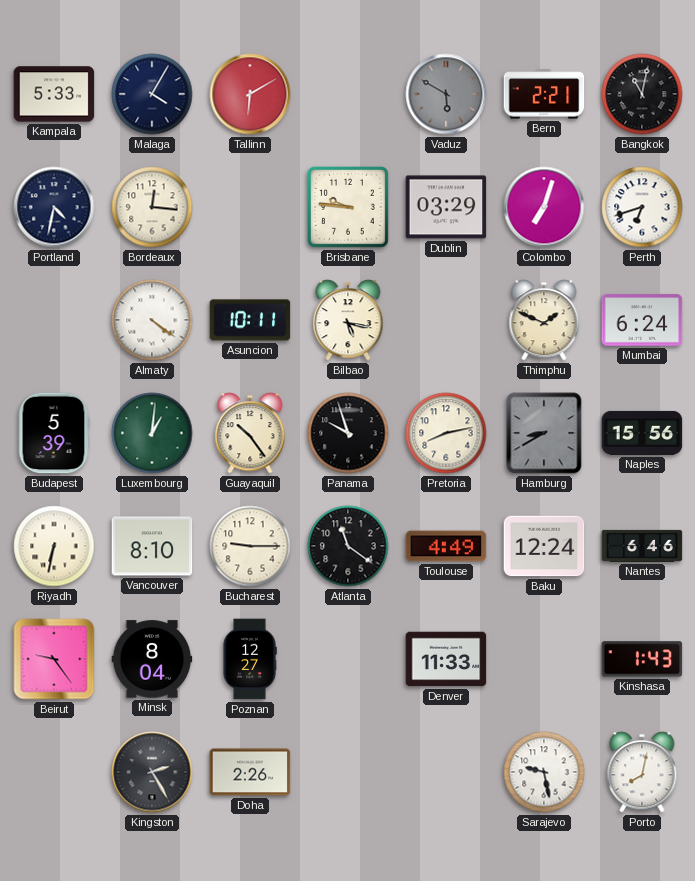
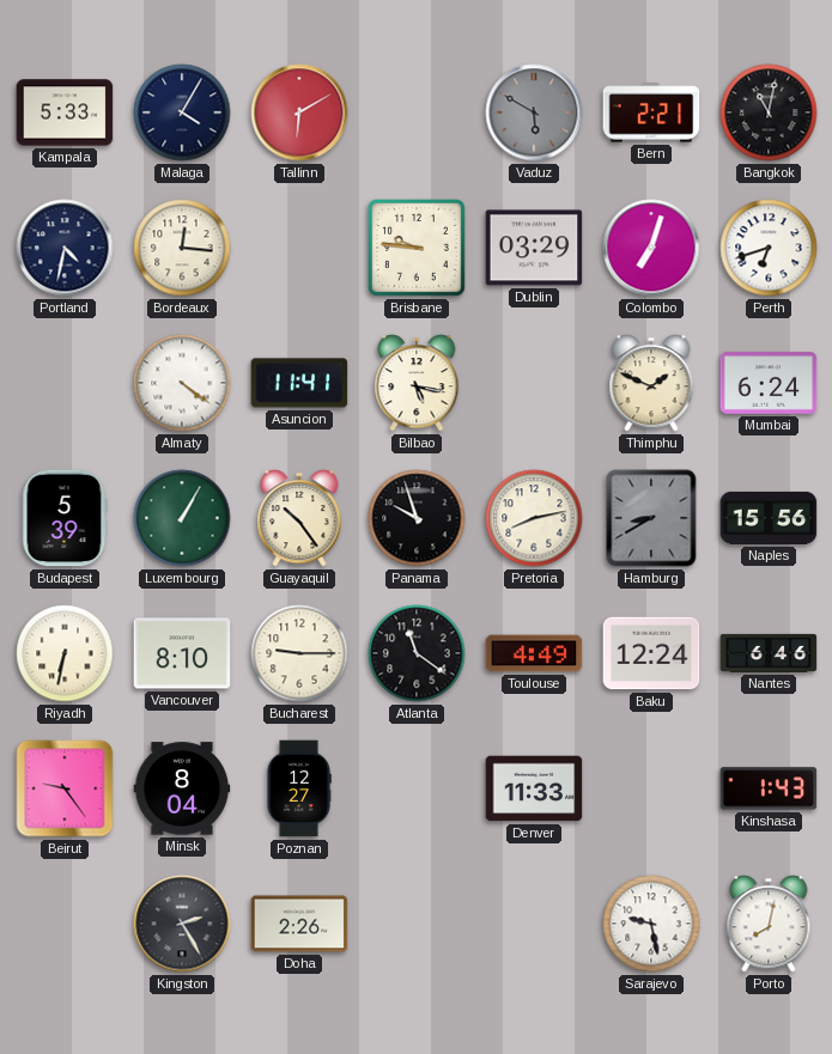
Asuncion: 10:11 -> 11:41 (299, 383)
Luxembourg: 1:01 -> 1:05 (182, 518)
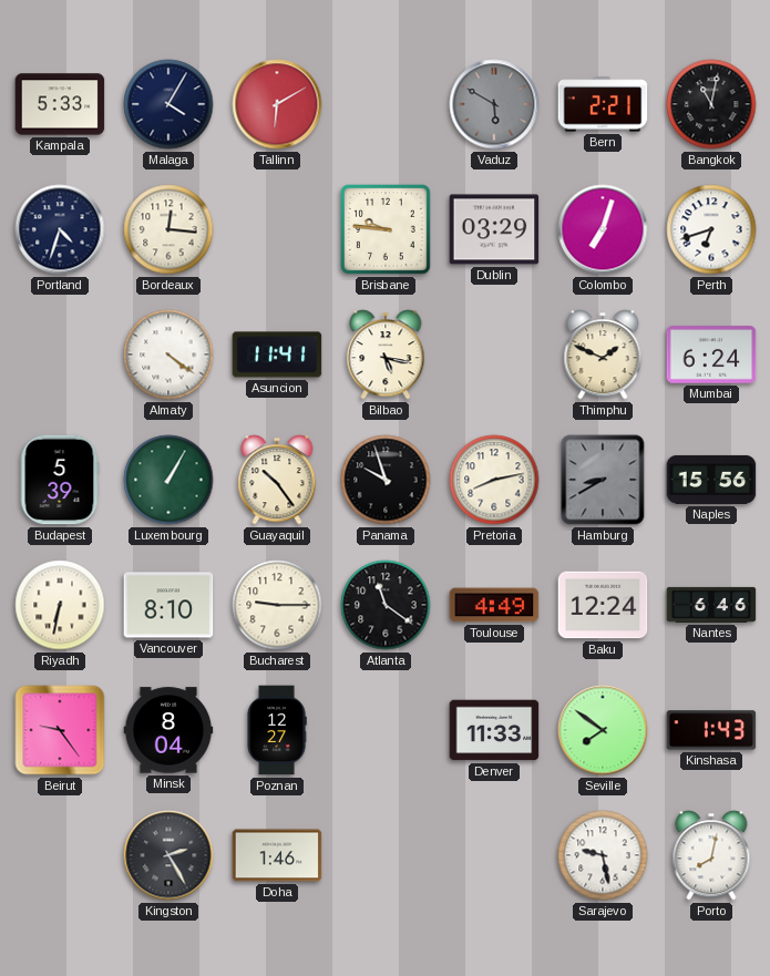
Portland: 4:32 -> 4:33 (60, 229)
Seville: none -> 7:51 (603, 730)
Doha: 2:26 -> 1:46 (277, 855)
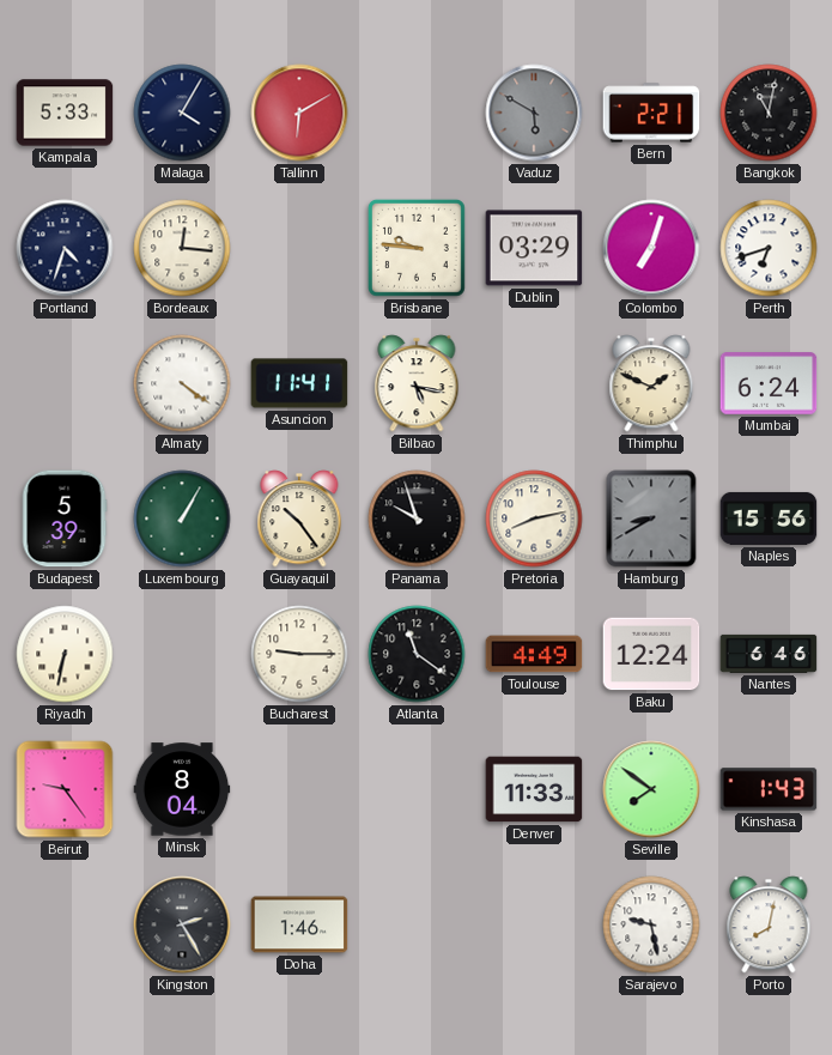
Vancouver: 8:10 -> none (168, 605)
Poznan: 12:27 -> none (277, 730)
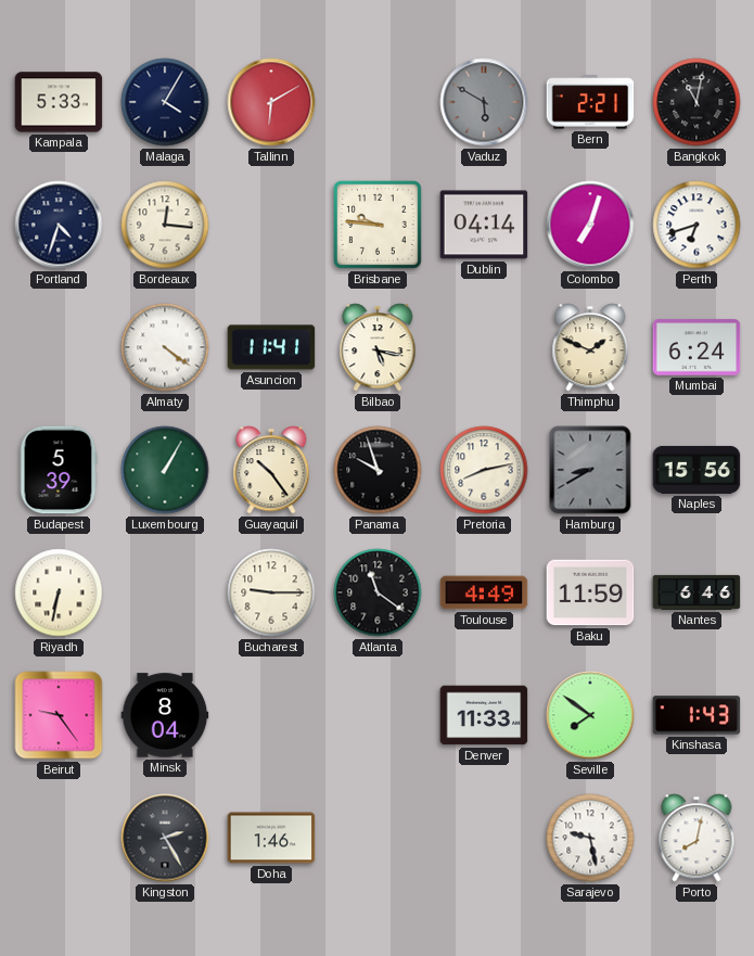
Dublin: 03:29 -> 04:14 (484, 225)
Baku: 12:24 -> 11:59 (590, 592)
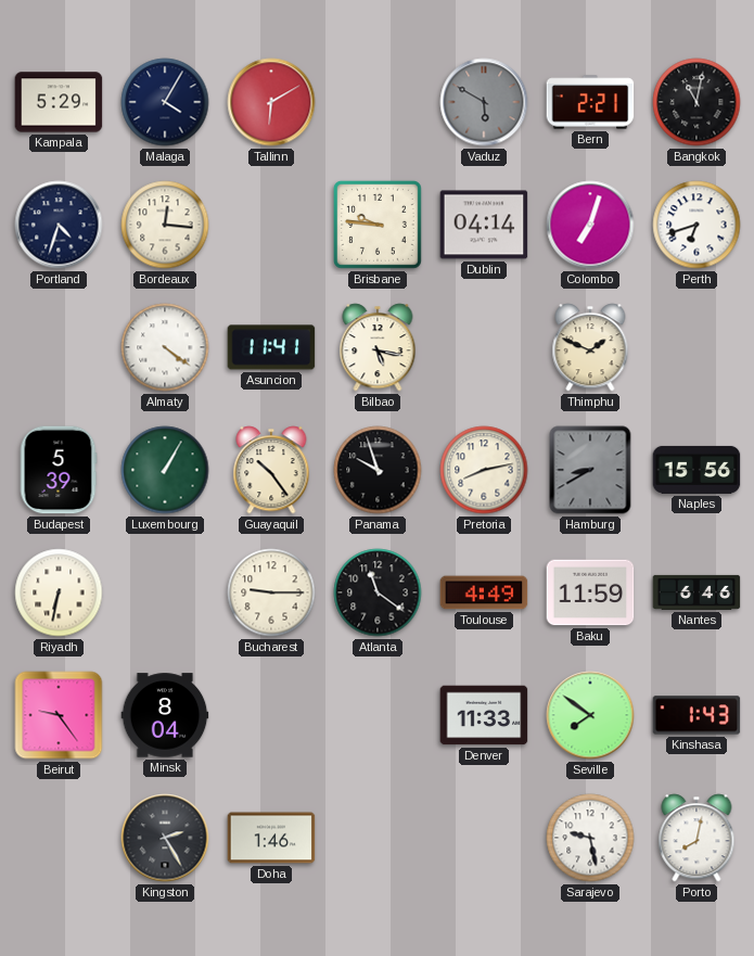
Kampala: 5:33 -> 5:29 (59, 102)
Mumbai: 6:24 -> none (697, 347)
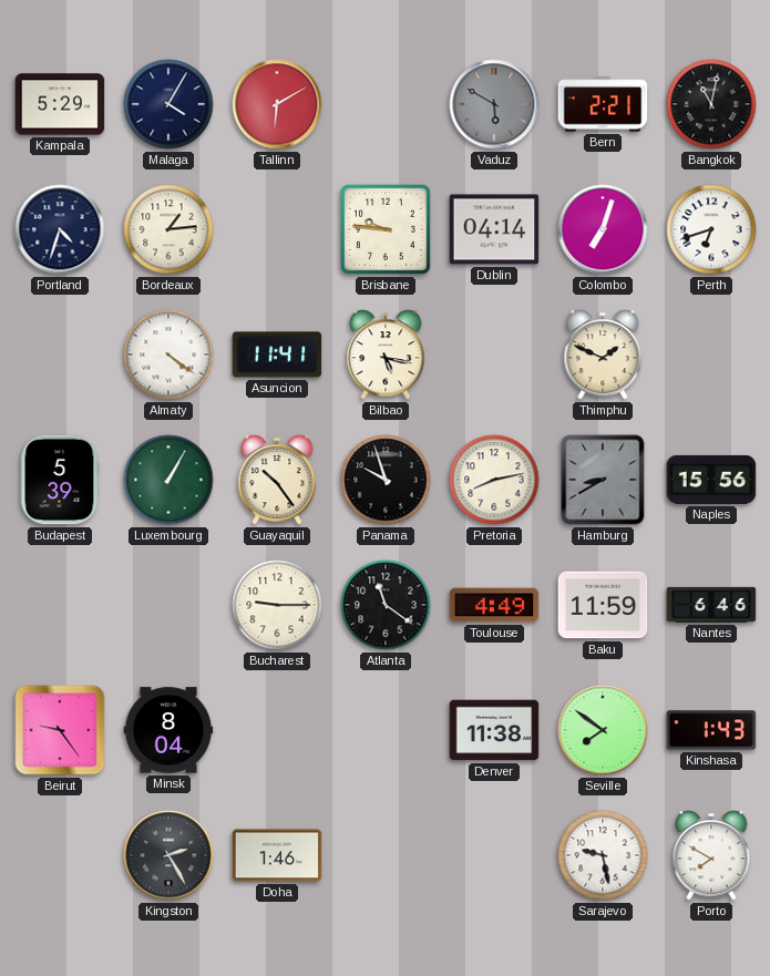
Bordeaux: 12:16 -> 1:14 (168, 229)
Riyadh: 6:32 -> none (59, 592)
Denver: 11:33 -> 11:38 (494, 730)
Porto: 8:02 -> 7:50 (711, 855)
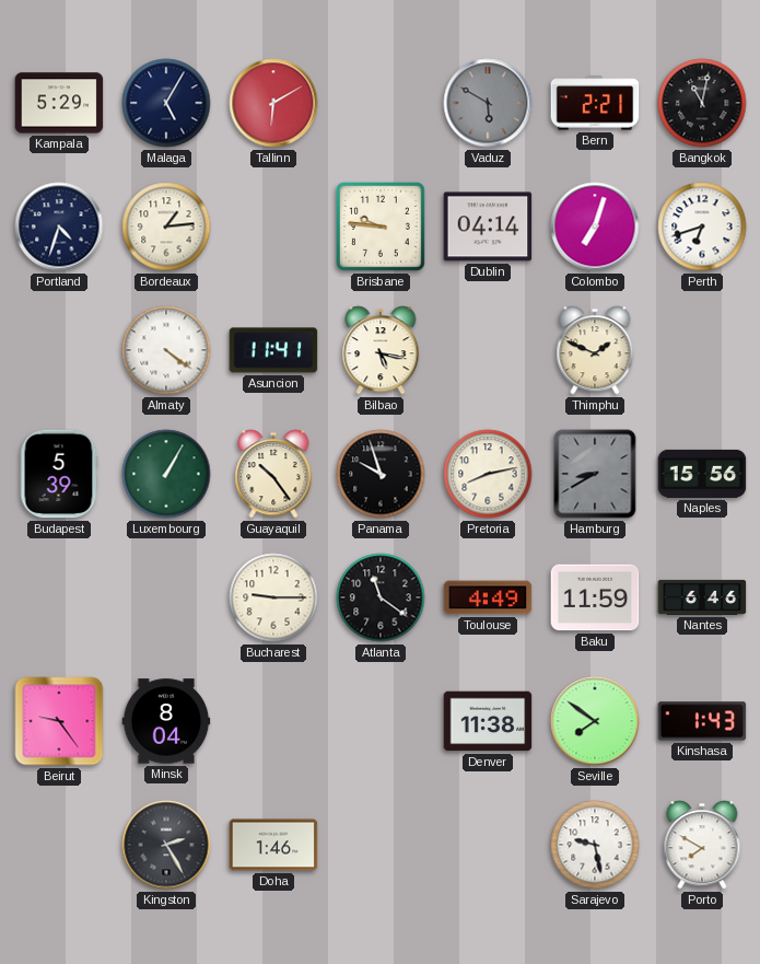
Malaga: 4:05 -> 5:05 (166, 103)
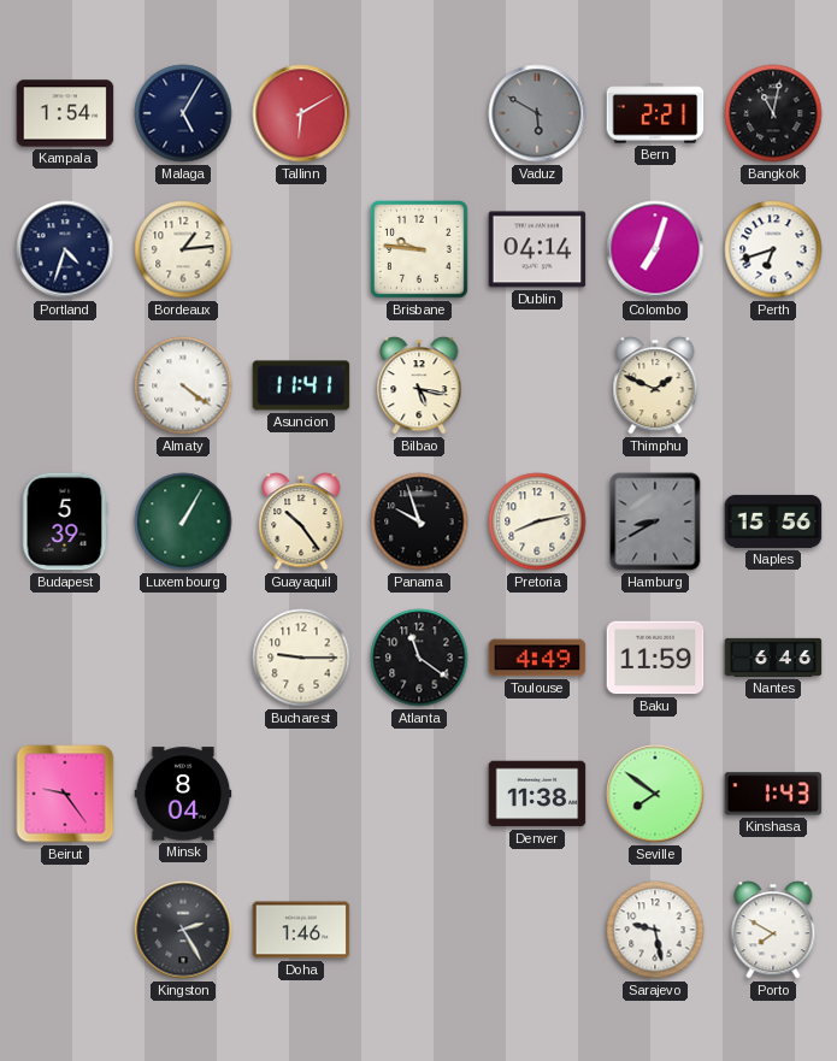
Kampala: 5:29 -> 1:54 (65, 113)
